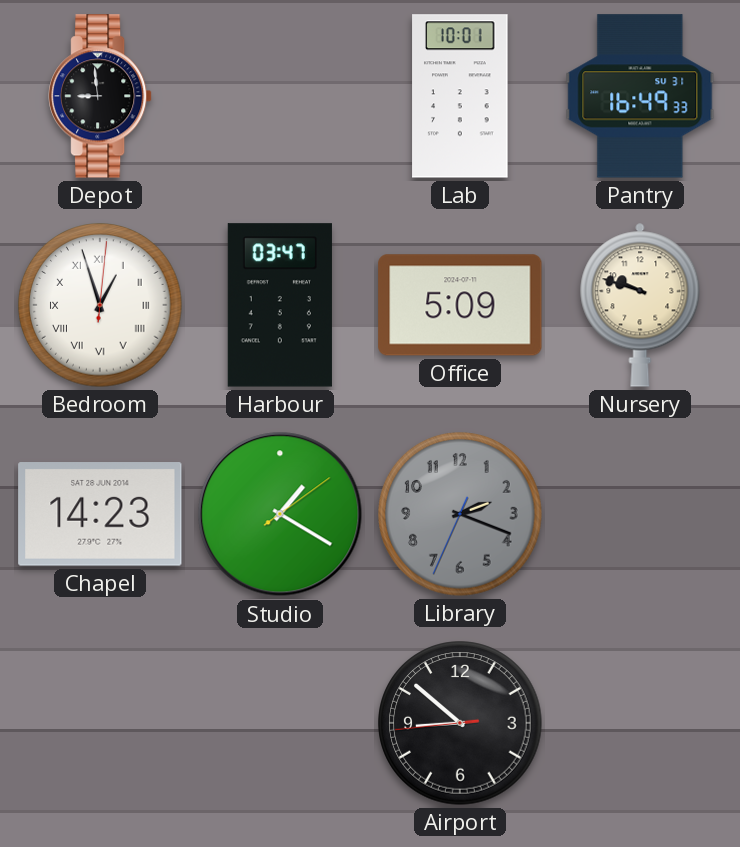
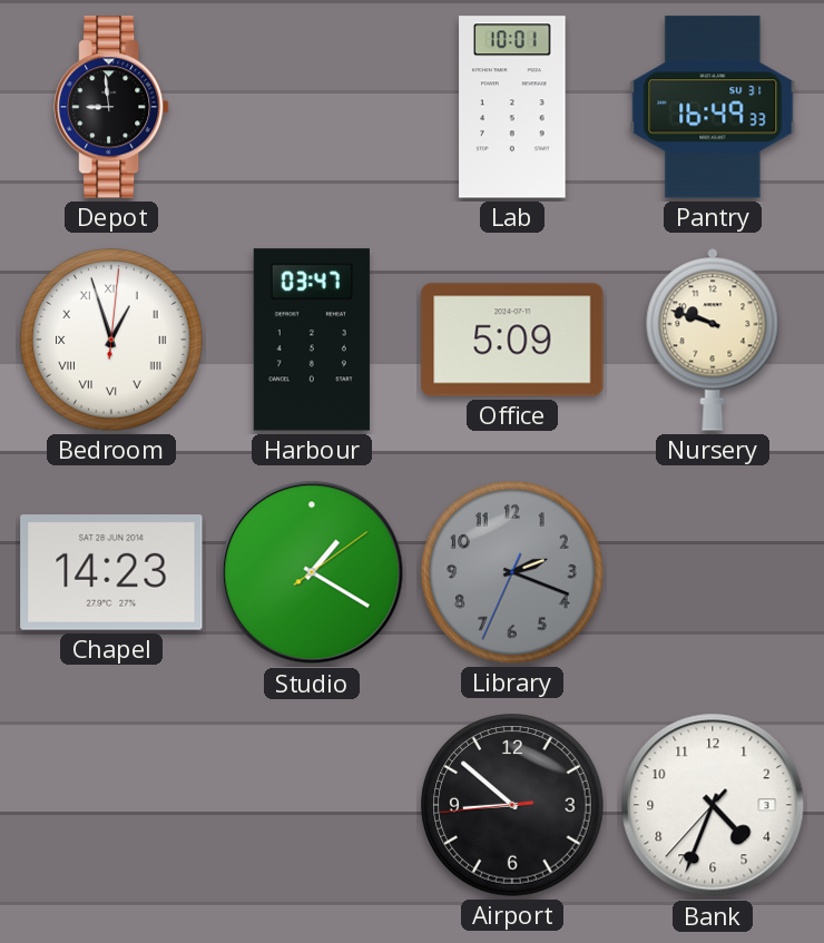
Bank: none -> 4:33 (713, 805)
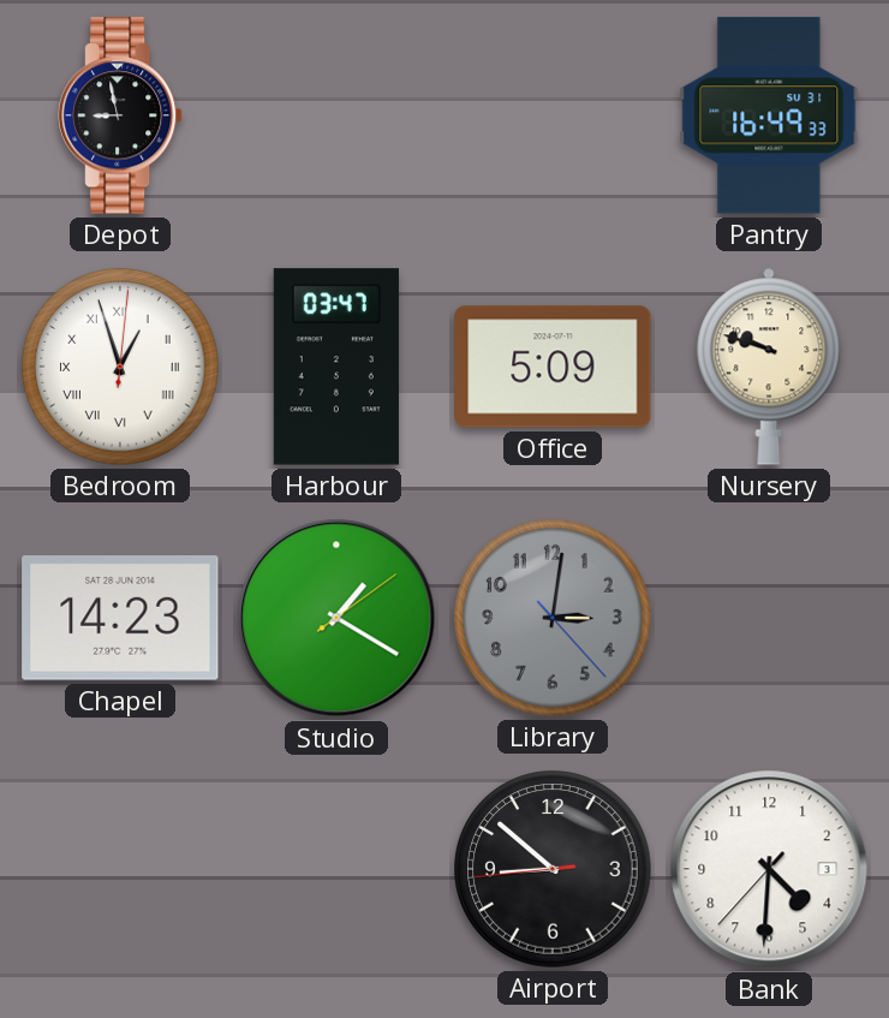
Depot: 8:59 -> 8:58 (121, 115)
Lab: 10:01 -> none (512, 107)
Library: 2:18 -> 3:01 (553, 618)
Bank: 4:33 -> 4:30 (769, 869)
